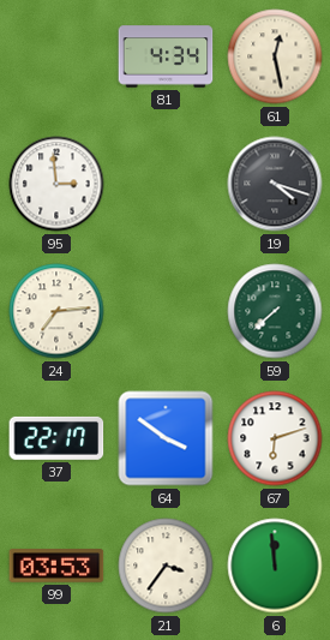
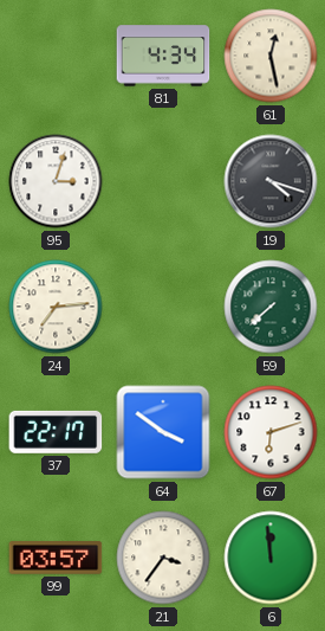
95: 2:59 -> 3:03 (56, 181)
99: 03:53 -> 03:57 (56, 558)
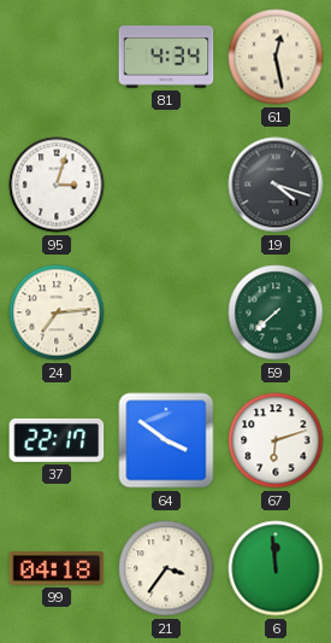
99: 03:57 -> 04:18 (57, 568)
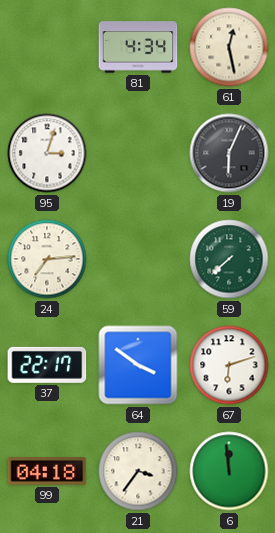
19: 4:18 -> 6:04 (229, 153)
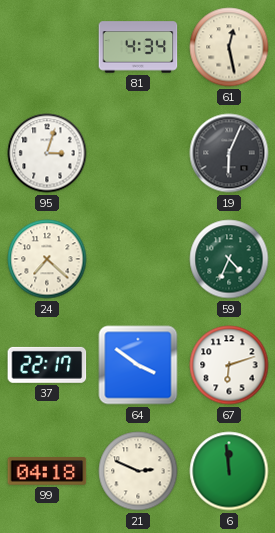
24: 7:14 -> 7:22 (47, 259)
59: 7:38 -> 4:34 (229, 259)
21: 3:36 -> 2:49 (138, 471)
